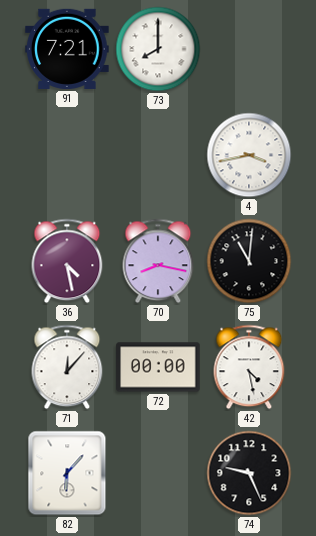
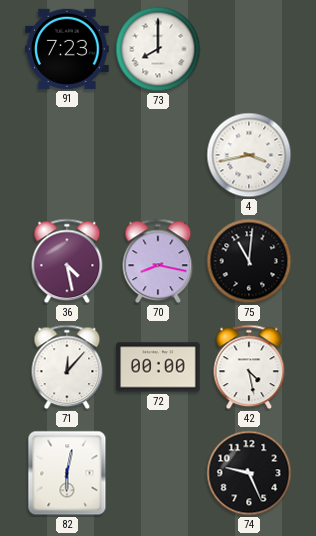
91: 7:21 -> 7:23 (67, 49)
82: 6:07 -> 6:02 (67, 473)
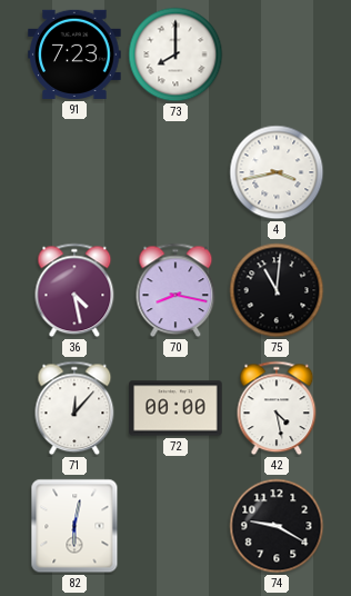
74: 9:26 -> 9:20 (277, 526)
